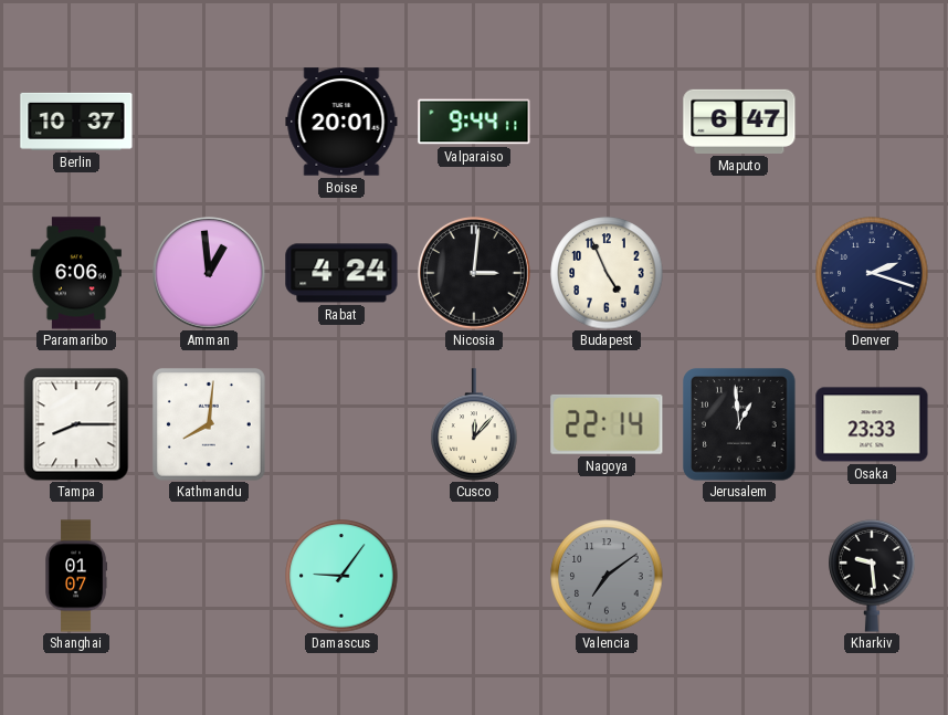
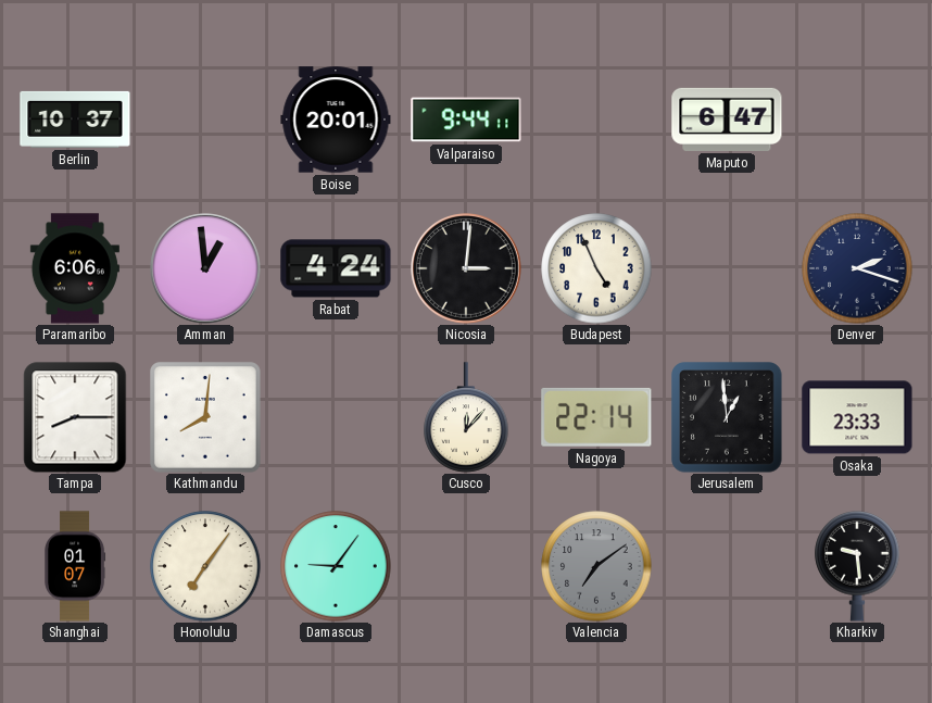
Honolulu: none -> 7:06 (205, 566)
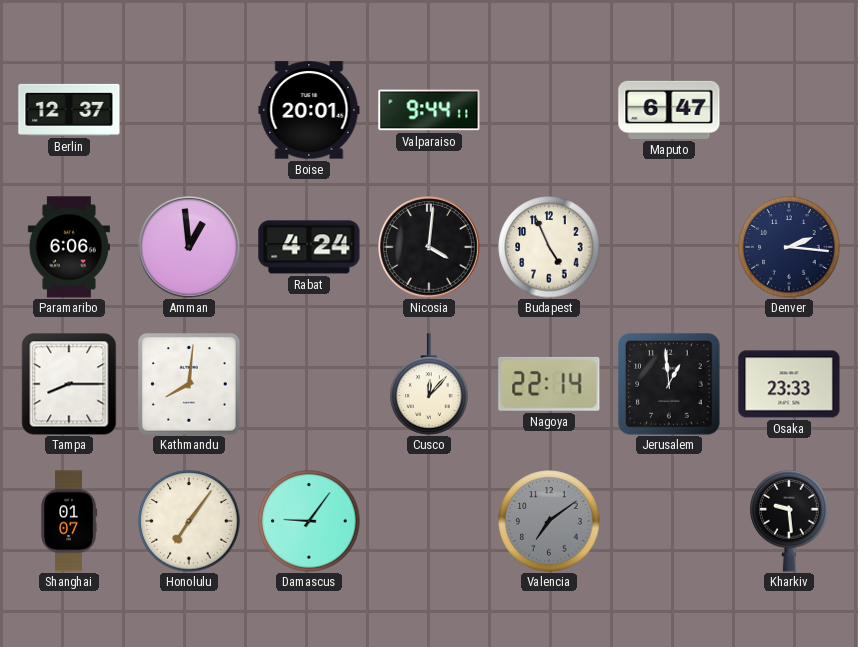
Berlin: 10:37 -> 12:37 (69, 110)
Nicosia: 3:01 -> 4:01 (430, 248)
Denver: 2:18 -> 2:16 (789, 247)
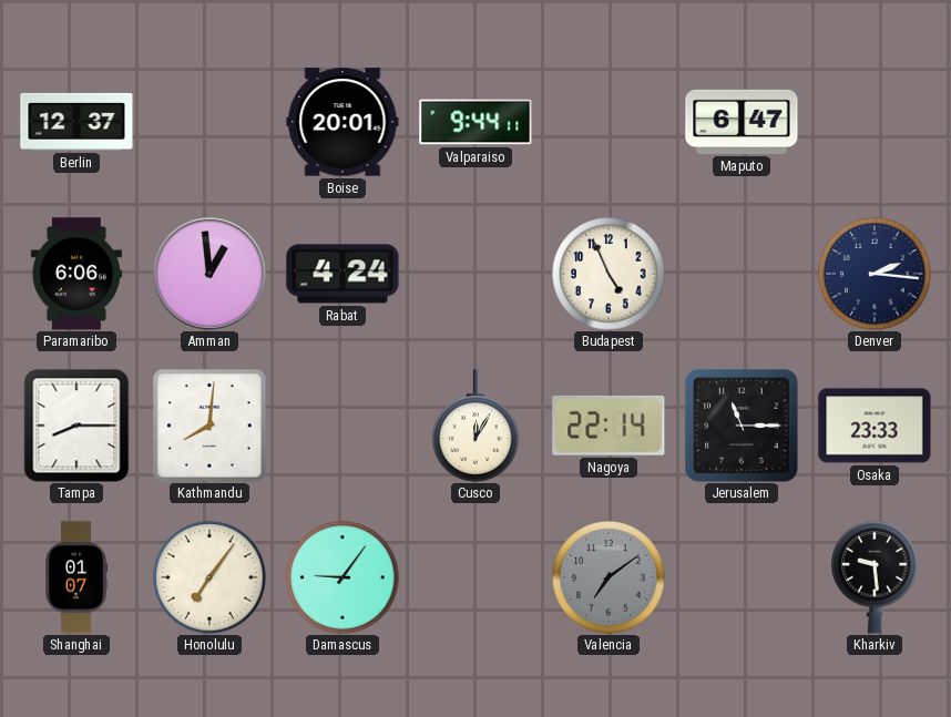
Nicosia: 4:01 -> none (430, 248)
Cusco: 12:07 -> 12:05 (475, 426)
Jerusalem: 12:59 -> 11:15 (742, 426)
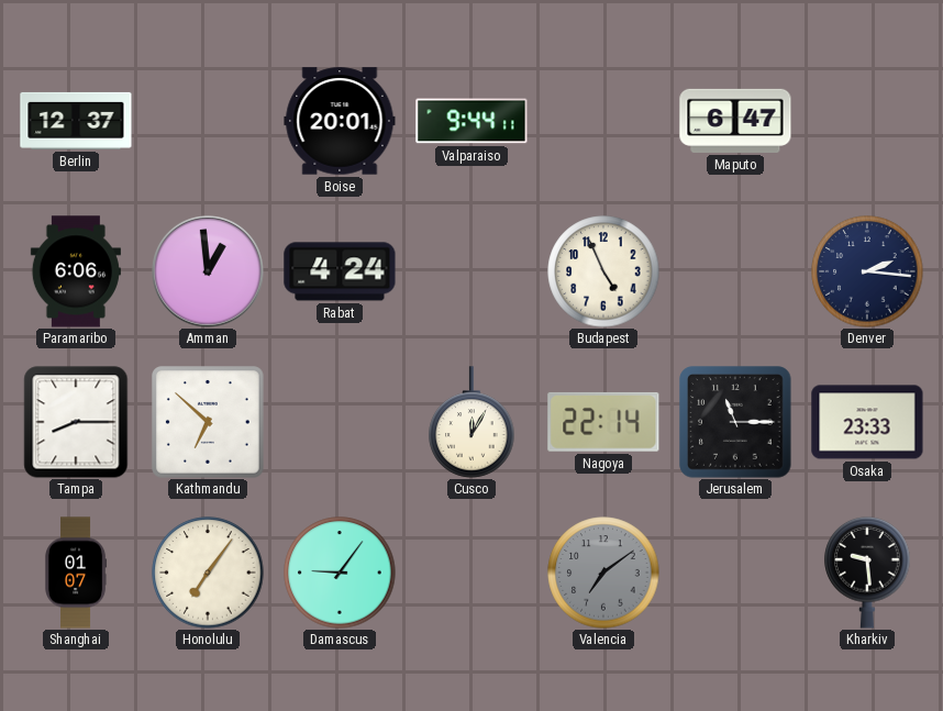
Kathmandu: 8:01 -> 6:52 (209, 423)
